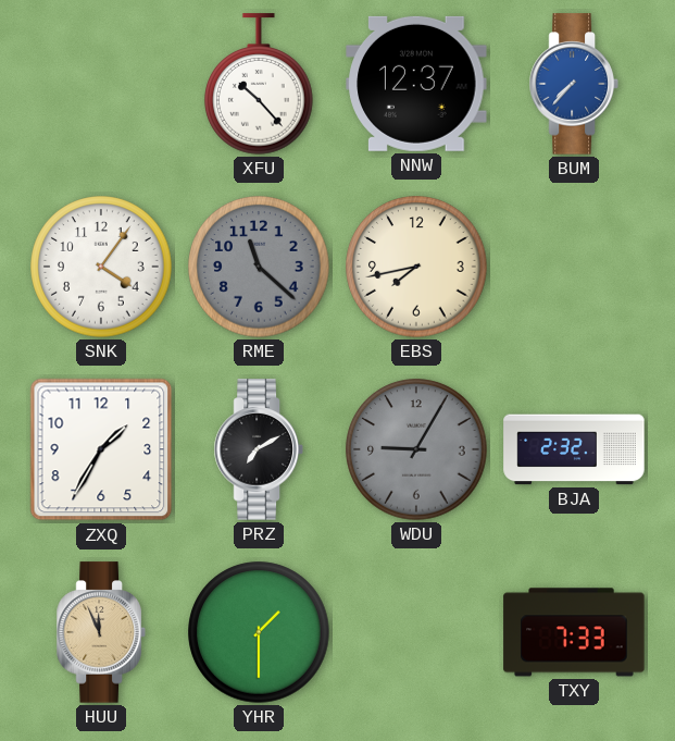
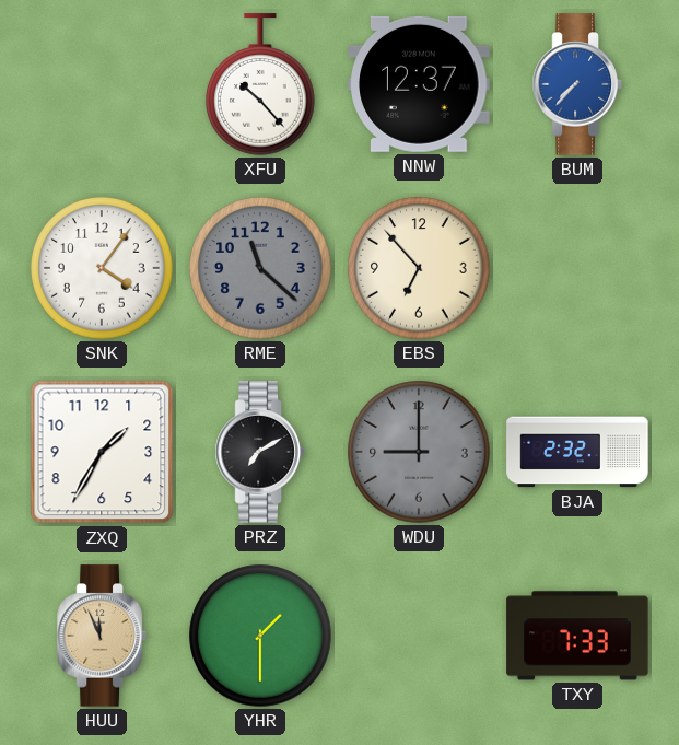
EBS: 7:43 -> 6:53 (419, 268)
WDU: 9:05 -> 9:00 (419, 452)
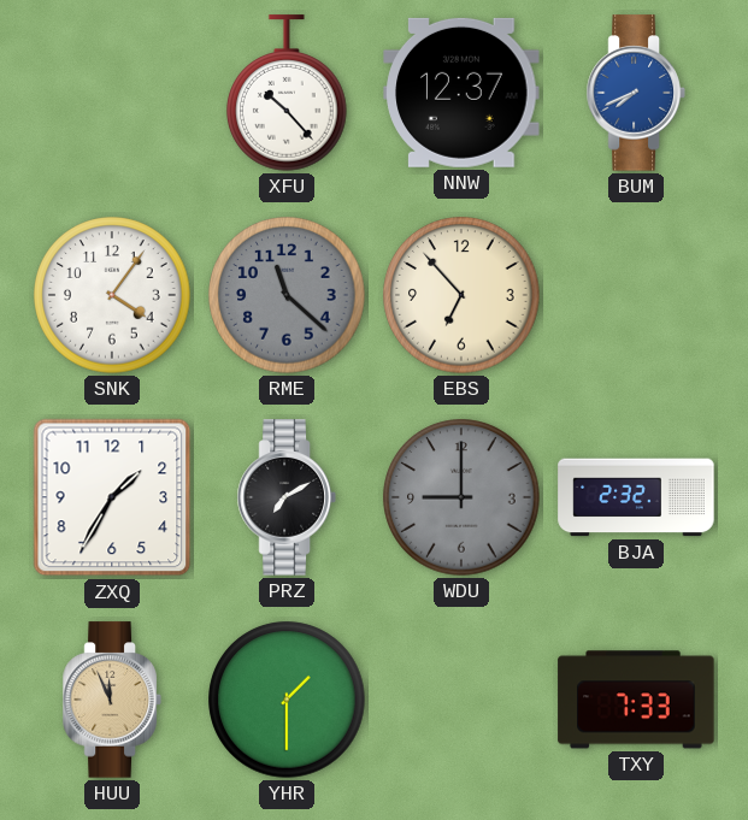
BUM: 7:37 -> 7:41 (636, 93)
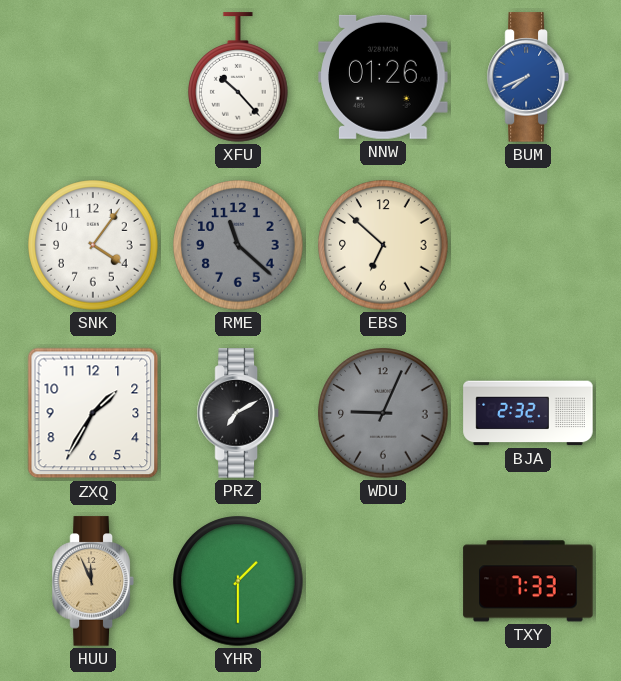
NNW: 12:37 -> 01:26 (383, 77)
EBS: 6:53 -> 6:52 (383, 245)
WDU: 9:00 -> 9:04 (383, 413)
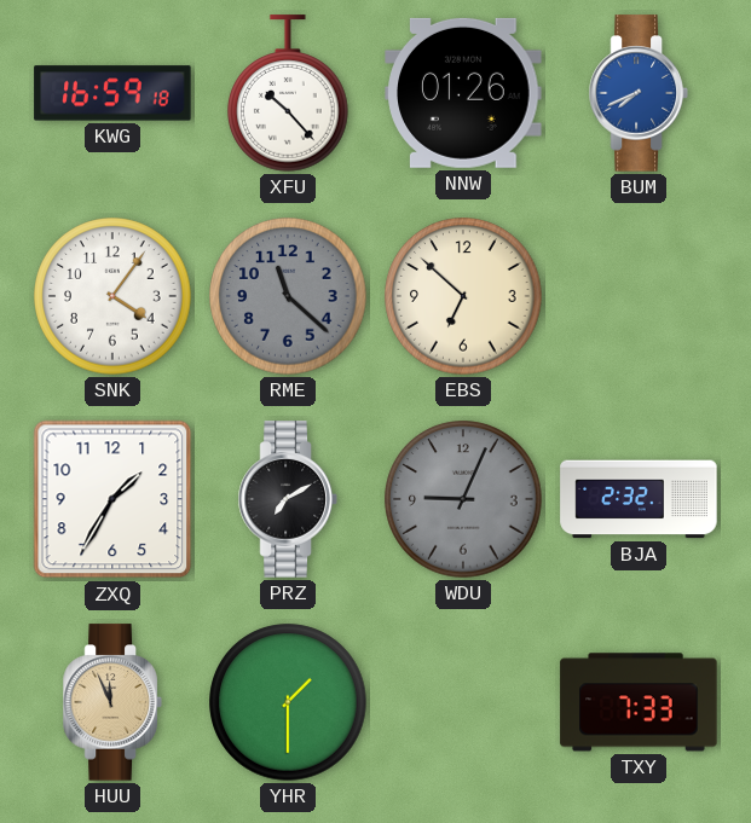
KWG: none -> 16:59 (112, 93)
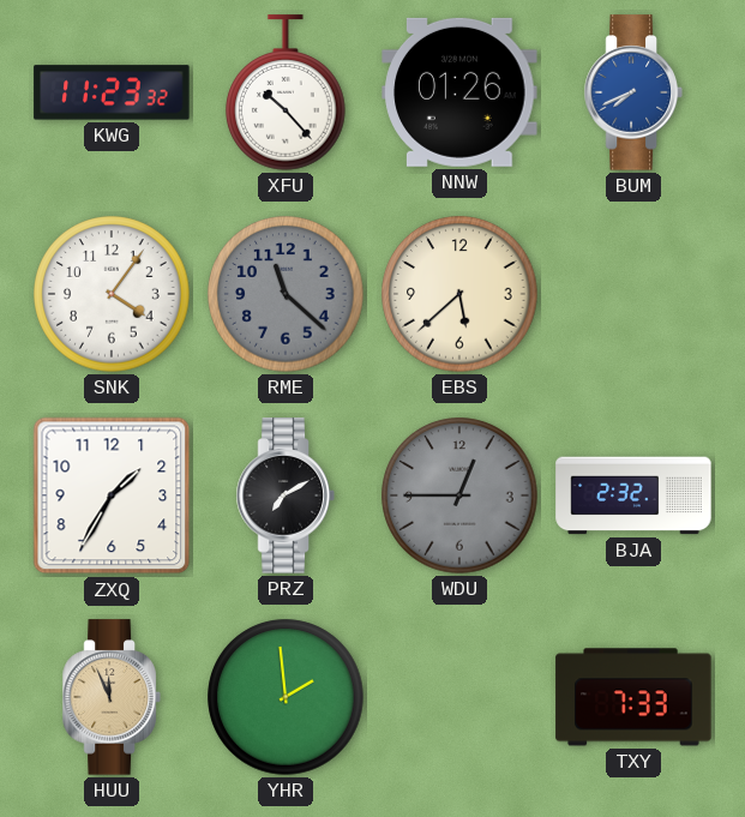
KWG: 16:59 -> 11:23 (112, 92)
EBS: 6:52 -> 5:38 (459, 294)
WDU: 9:04 -> 12:45 (459, 495)
YHR: 1:30 -> 1:59 (286, 697)
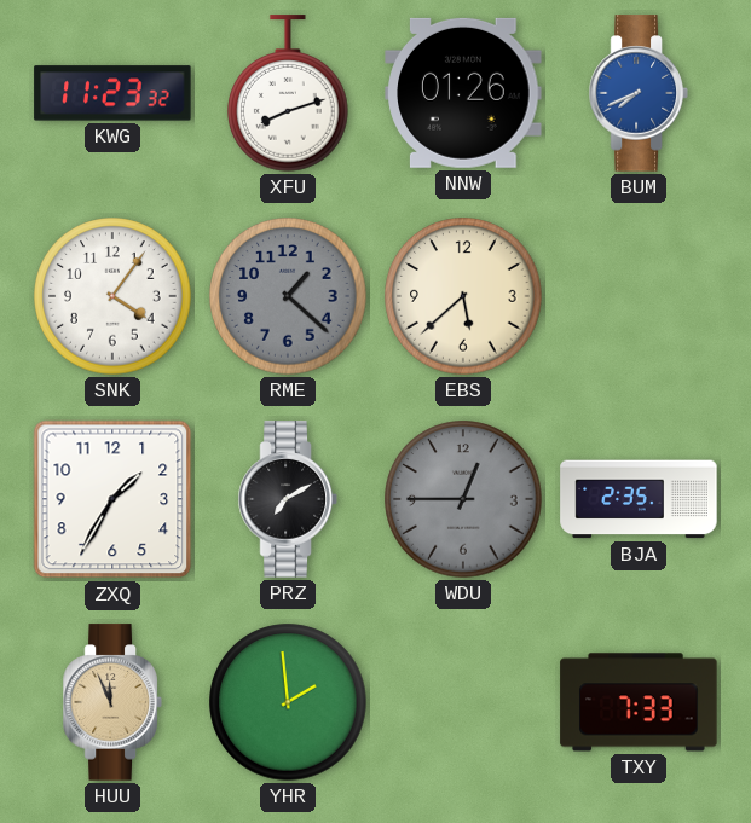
XFU: 10:23 -> 8:12 (289, 93)
RME: 11:22 -> 1:22 (288, 296)
BJA: 2:32 -> 2:35 (639, 499)
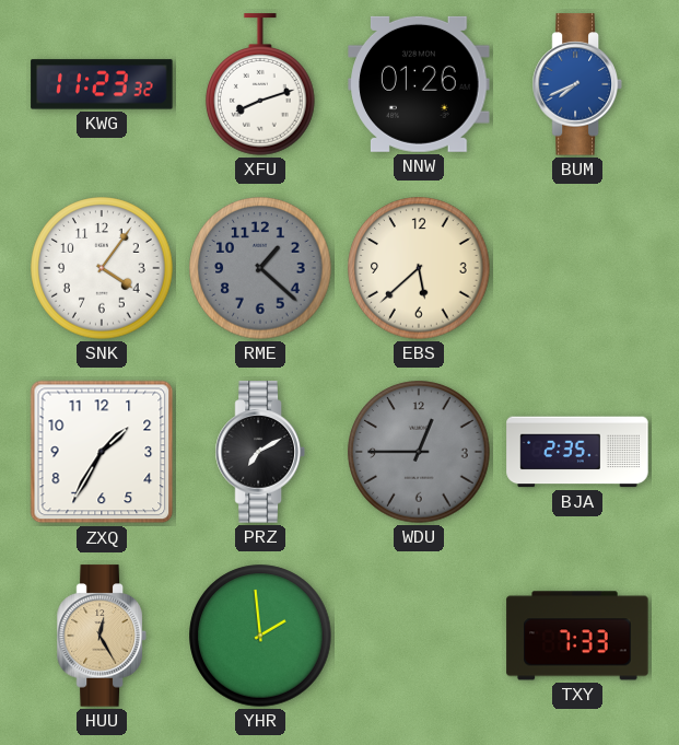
HUU: 11:56 -> 12:25 (102, 636)
